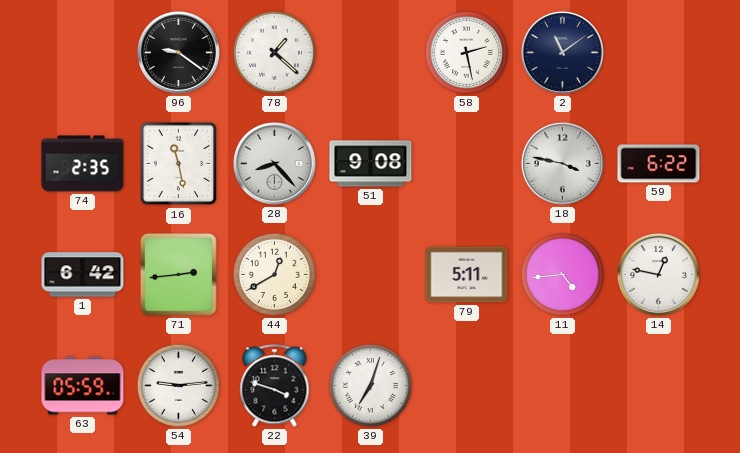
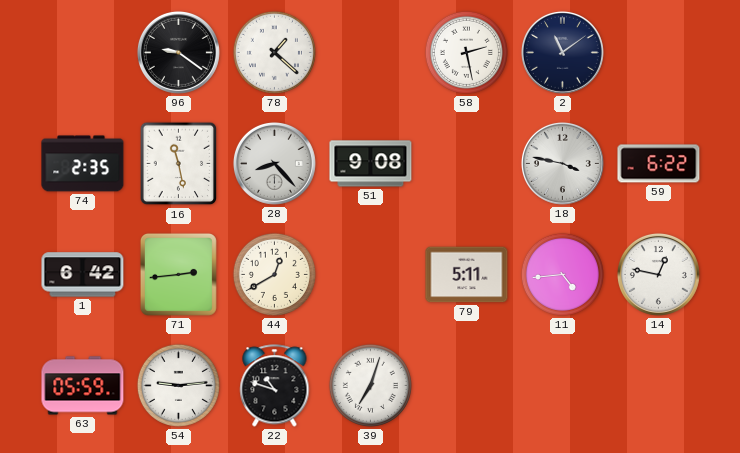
22: 3:48 -> 10:48 (275, 386)
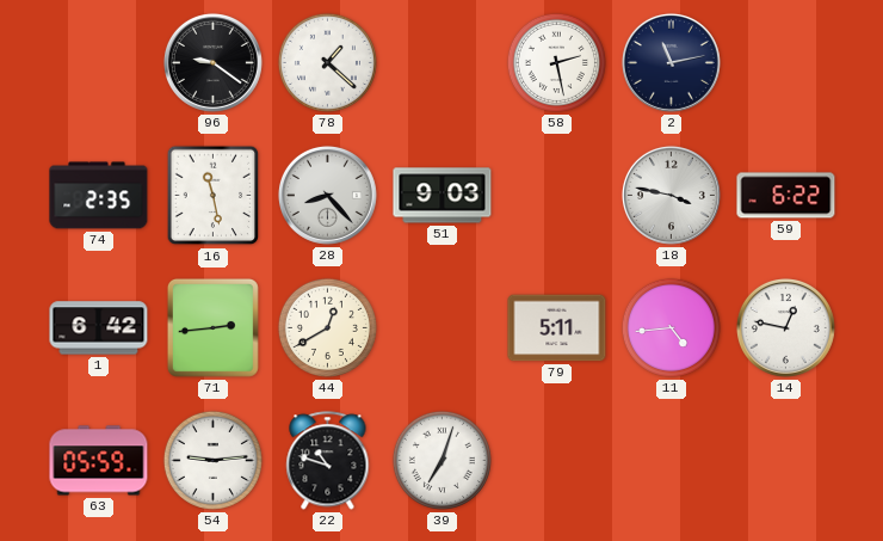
2: 11:09 -> 11:13 (671, 62)
51: 9:08 -> 9:03 (443, 196)
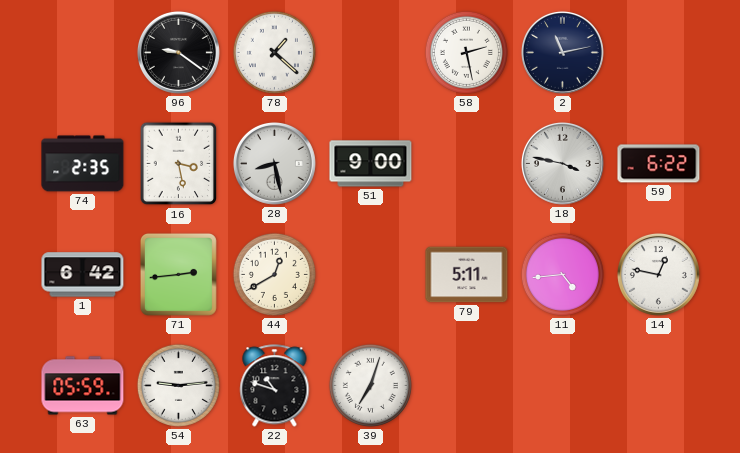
16: 11:28 -> 3:28 (179, 164)
28: 8:23 -> 8:28 (274, 163)
51: 9:03 -> 9:00 (371, 164)
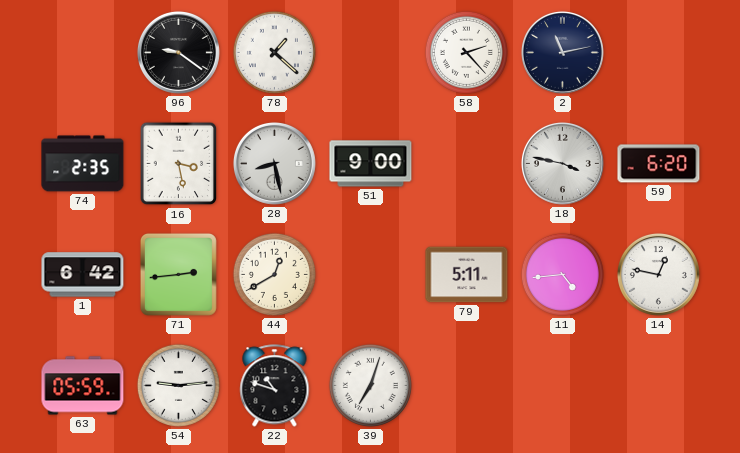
58: 2:28 -> 2:23 (466, 52)
59: 6:22 -> 6:20 (659, 164)
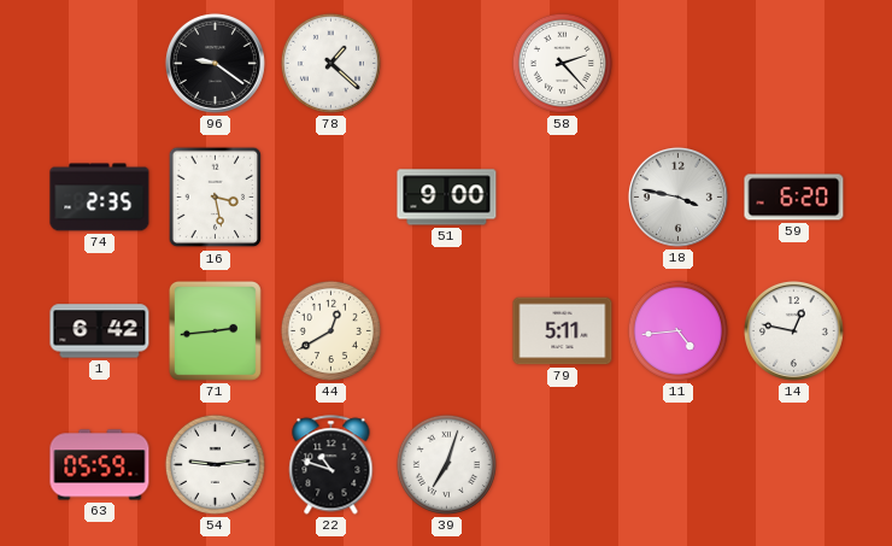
2: 11:13 -> none (562, 52)
28: 8:28 -> none (274, 163)
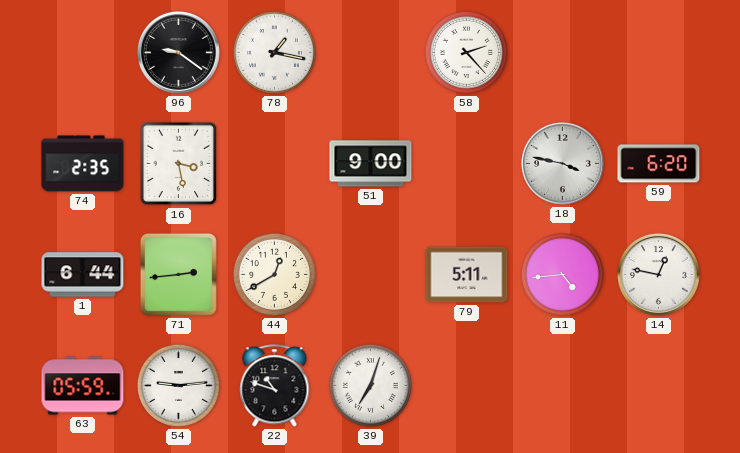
78: 1:22 -> 1:17 (274, 52)
1: 6:42 -> 6:44 (83, 275)
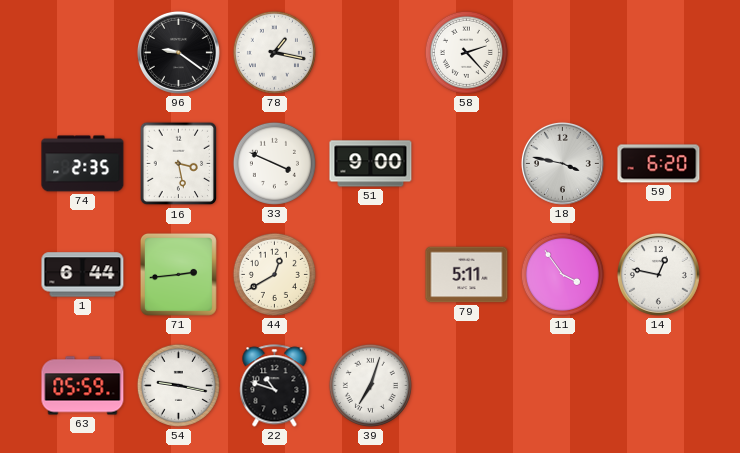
33: none -> 3:49 (274, 163)
11: 4:44 -> 3:54 (562, 274)
54: 9:14 -> 9:17 (178, 385)
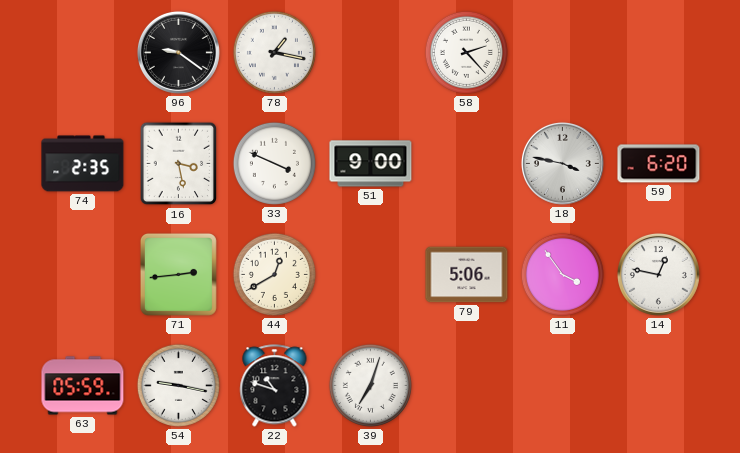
1: 6:44 -> none (83, 275)
79: 5:11 -> 5:06 (467, 275)
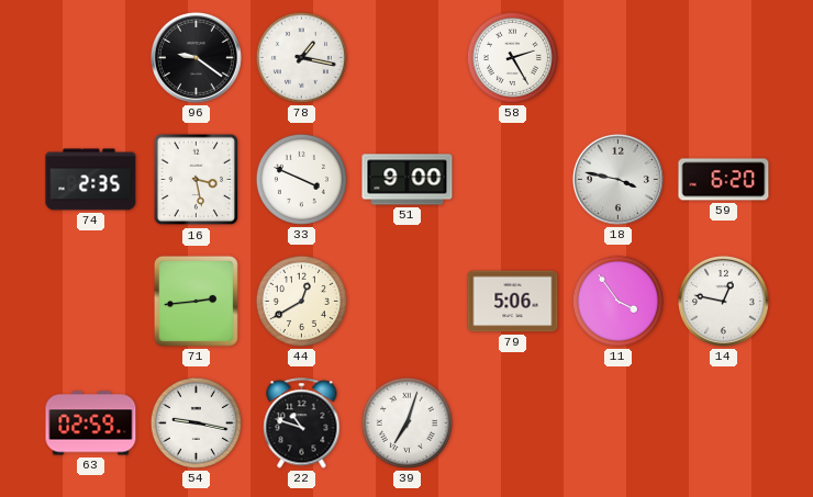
58: 2:23 -> 2:25 (512, 57)
63: 05:59 -> 02:59 (91, 423)
